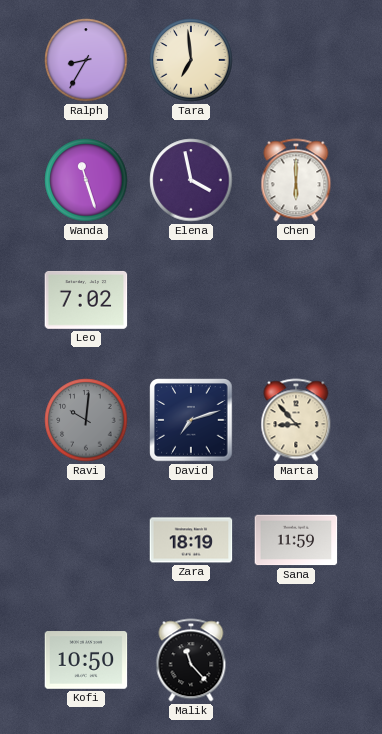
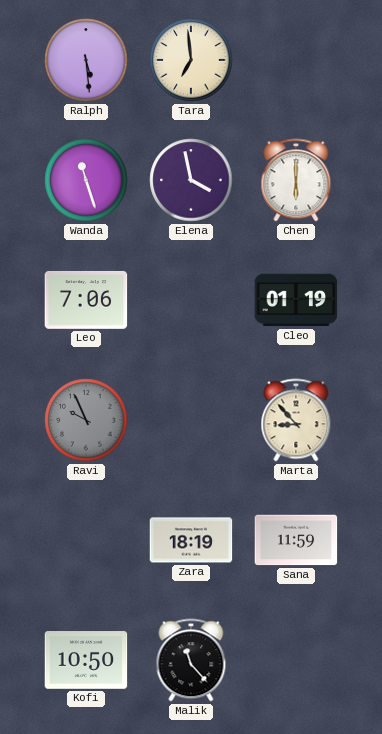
Ralph: 8:35 -> 5:29 (86, 60)
Leo: 7:02 -> 7:06 (86, 300)
Cleo: none -> 01:19 (296, 300)
Ravi: 10:01 -> 9:56 (86, 420)
David: 7:12 -> none (191, 420)
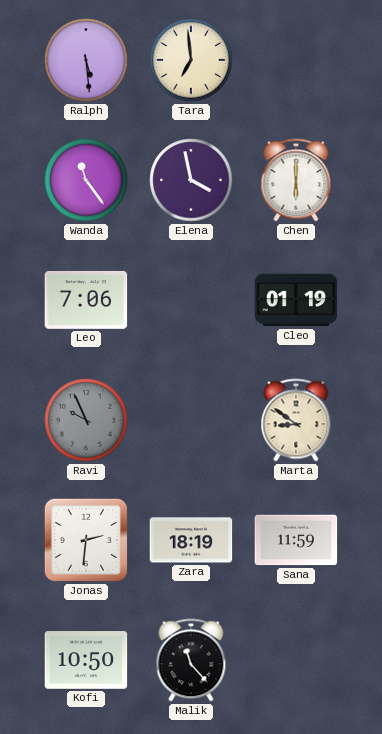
Wanda: 11:27 -> 11:24 (86, 180)
Marta: 8:53 -> 8:51 (296, 420)
Jonas: none -> 2:31 (86, 540)
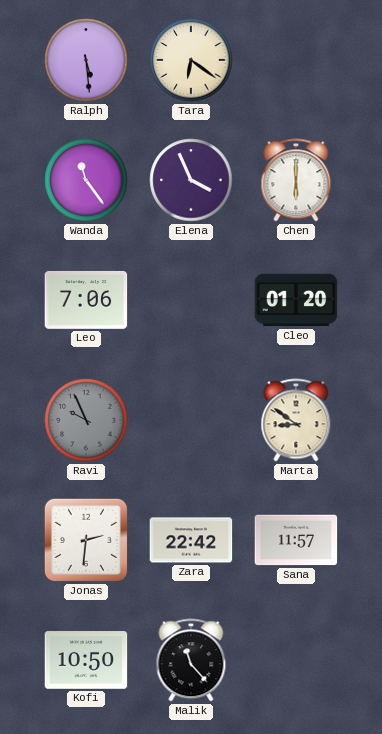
Tara: 6:59 -> 6:21 (191, 60)
Elena: 3:58 -> 3:56 (191, 180)
Cleo: 01:19 -> 01:20 (296, 300)
Zara: 18:19 -> 22:42 (191, 540)
Sana: 11:59 -> 11:57 (296, 540)
